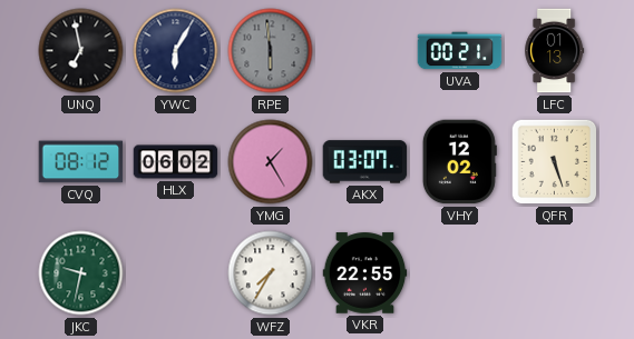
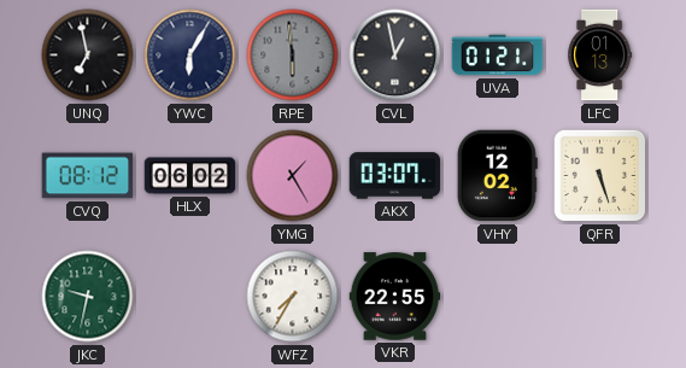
CVL: none -> 12:58 (395, 56)
UVA: 00:21 -> 01:21 (498, 56)
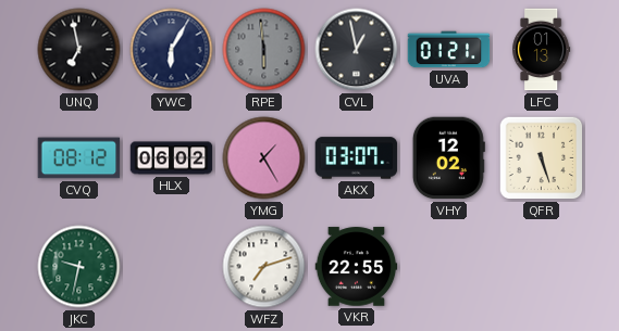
WFZ: 7:35 -> 7:12 (264, 267)
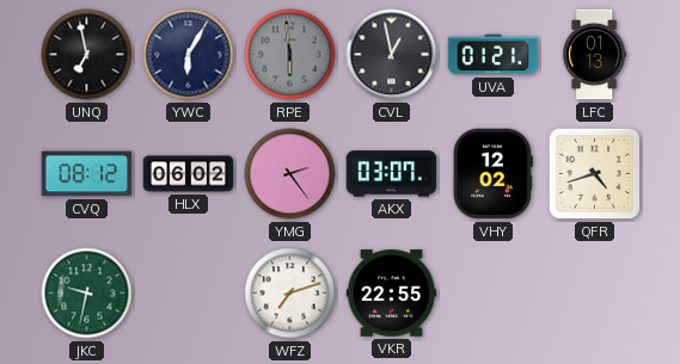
YMG: 1:25 -> 2:24 (290, 174)
QFR: 5:27 -> 4:42 (595, 174)
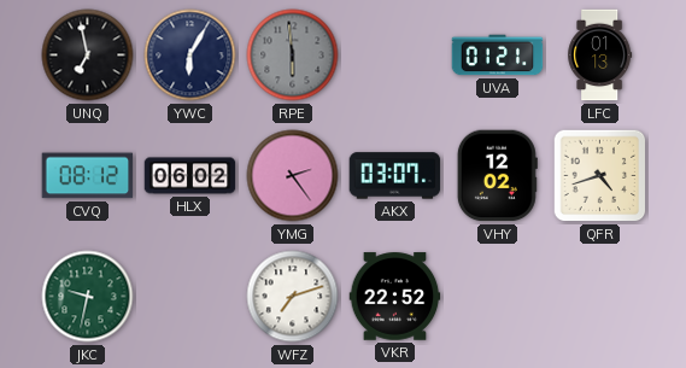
CVL: 12:58 -> none (392, 55)
VKR: 22:55 -> 22:52 (395, 297)
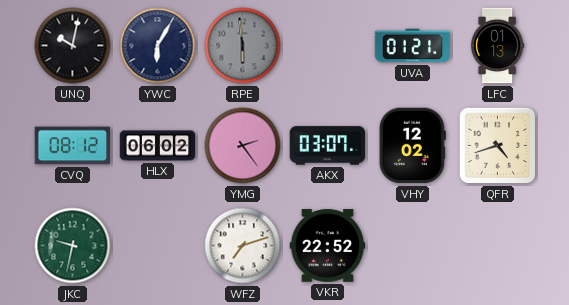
UNQ: 6:58 -> 10:02 (73, 46)
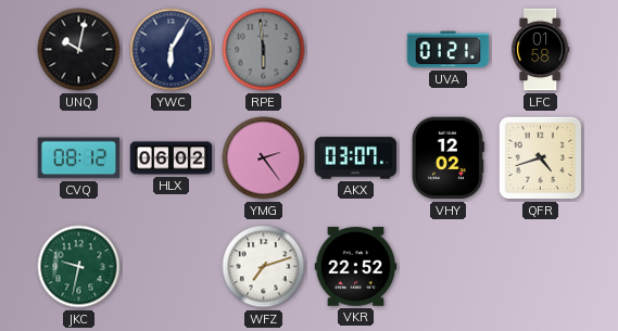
LFC: 01:13 -> 01:58 (541, 50)
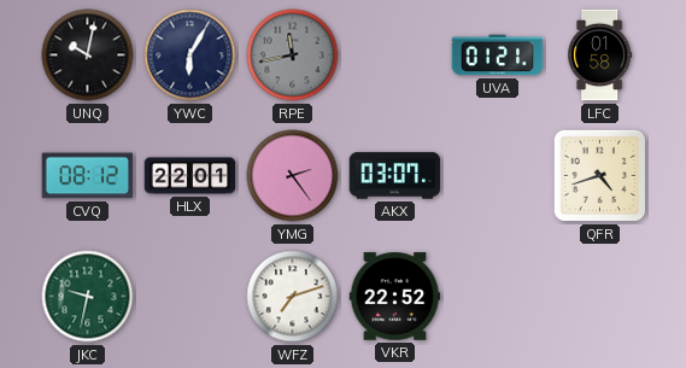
RPE: 5:59 -> 11:43 (293, 56)
HLX: 06:02 -> 22:01 (190, 176)
VHY: 12:02 -> none (447, 158)
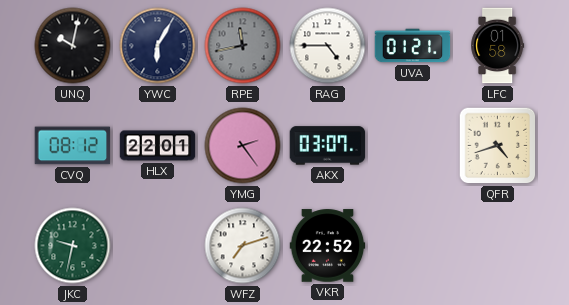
RAG: none -> 4:45 (328, 46)
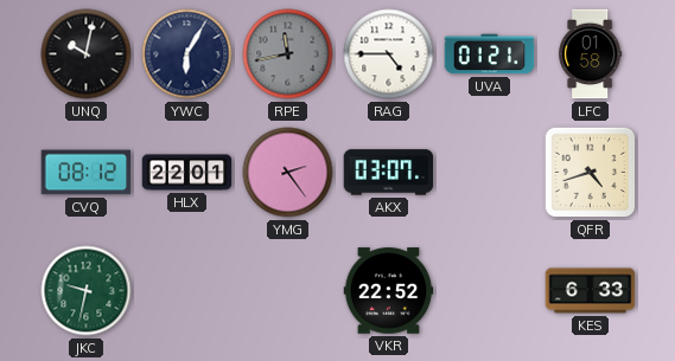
WFZ: 7:12 -> none (243, 246)
KES: none -> 6:33 (591, 291)
